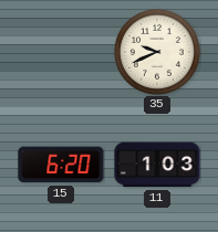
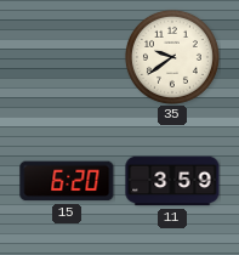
35: 9:41 -> 9:39 (172, 57)
11: 1:03 -> 3:59 (172, 181)
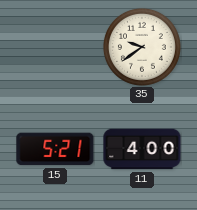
15: 6:20 -> 5:21 (55, 149)
11: 3:59 -> 4:00 (142, 149)
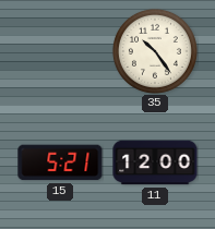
35: 9:39 -> 10:24 (155, 51)
11: 4:00 -> 12:00 (155, 162)
